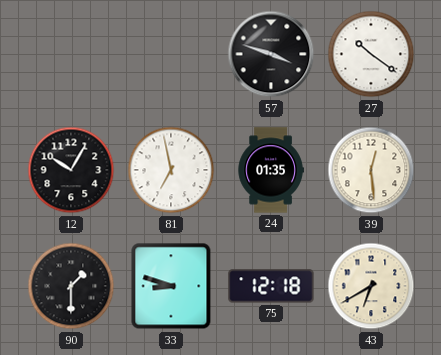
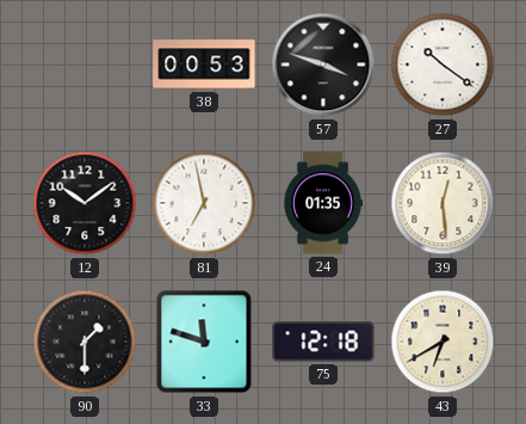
38: none -> 00:53 (204, 64)
12: 10:05 -> 10:09 (85, 203)
33: 8:48 -> 11:48 (204, 342)
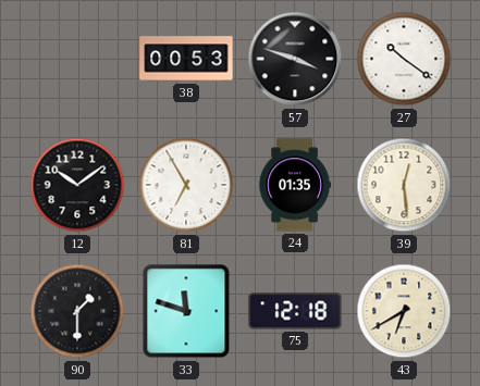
81: 6:58 -> 6:55 (186, 185)
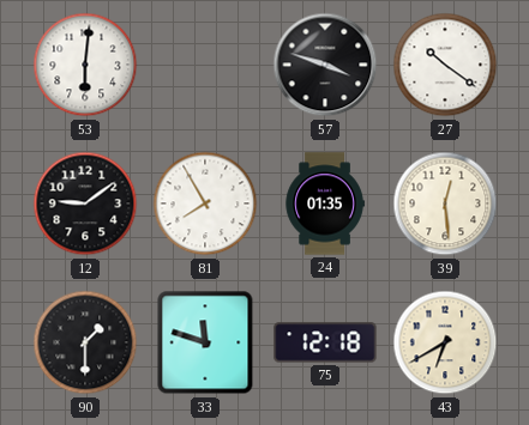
53: none -> 6:01 (85, 65)
38: 00:53 -> none (186, 59)
12: 10:09 -> 9:09 (85, 204)
81: 6:55 -> 7:55 (205, 204)
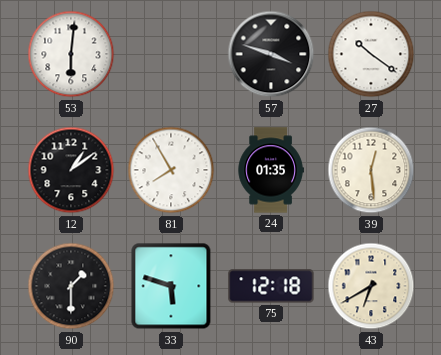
12: 9:09 -> 1:09 (71, 170)
33: 11:48 -> 5:48 (171, 286)
